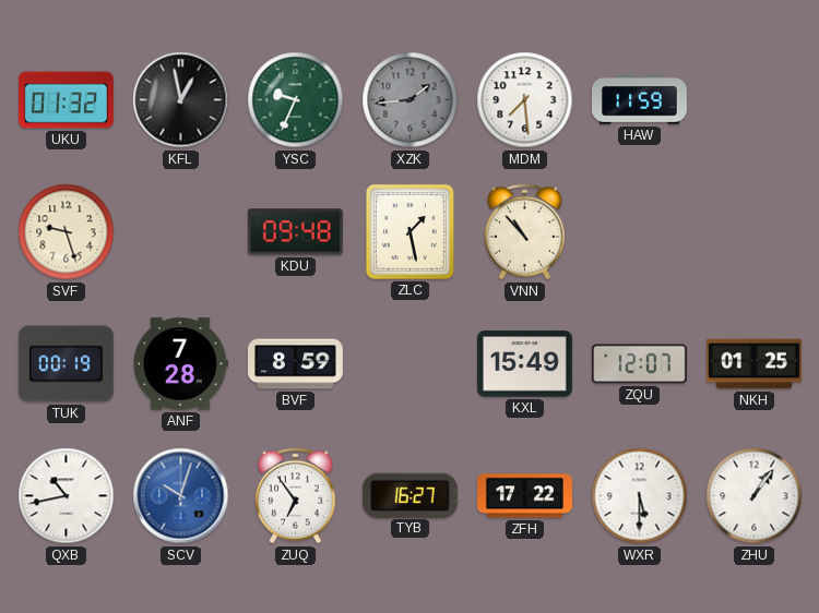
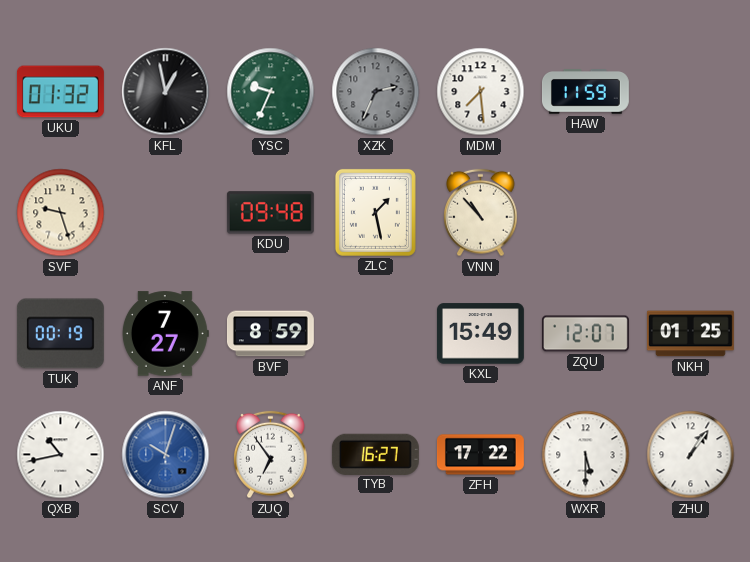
XZK: 1:44 -> 2:34 (376, 92)
ANF: 7:28 -> 7:27 (165, 334)
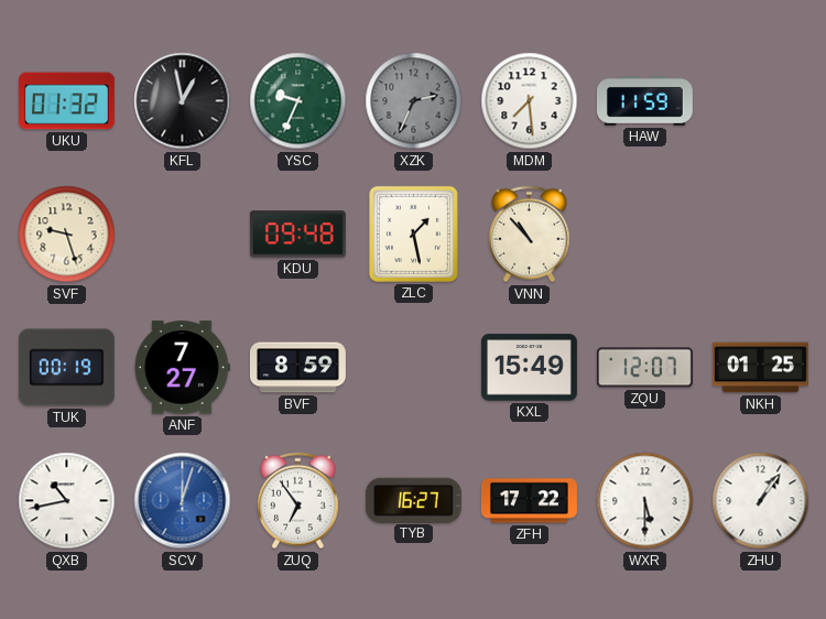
SCV: 10:03 -> 12:03 (183, 501)
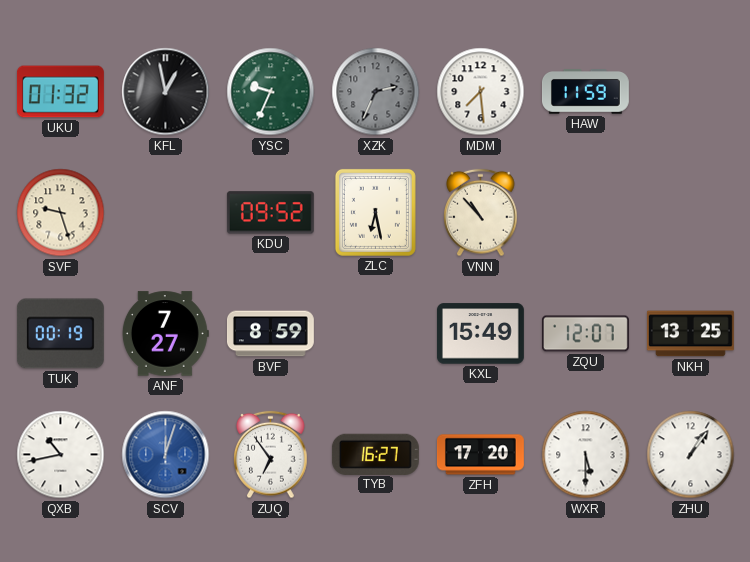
KDU: 09:48 -> 09:52 (270, 213)
ZLC: 1:28 -> 6:28 (375, 212)
NKH: 01:25 -> 13:25 (690, 334)
ZFH: 17:22 -> 17:20 (480, 455)
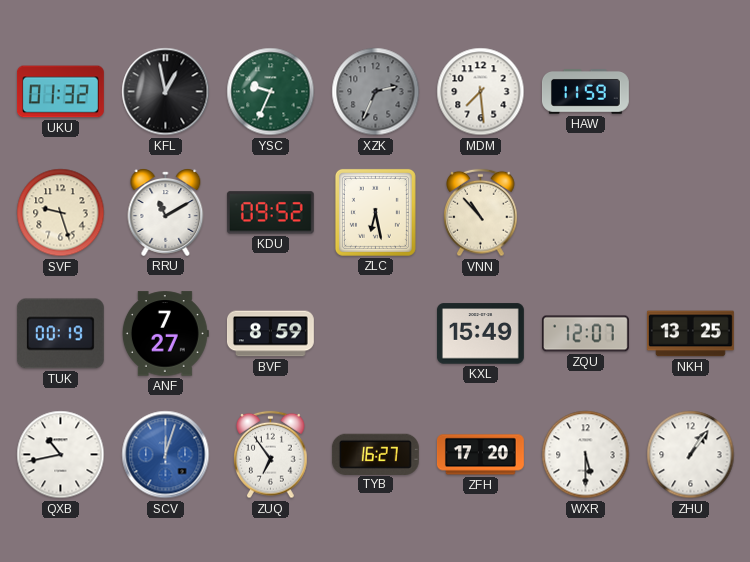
RRU: none -> 11:10 (166, 212)
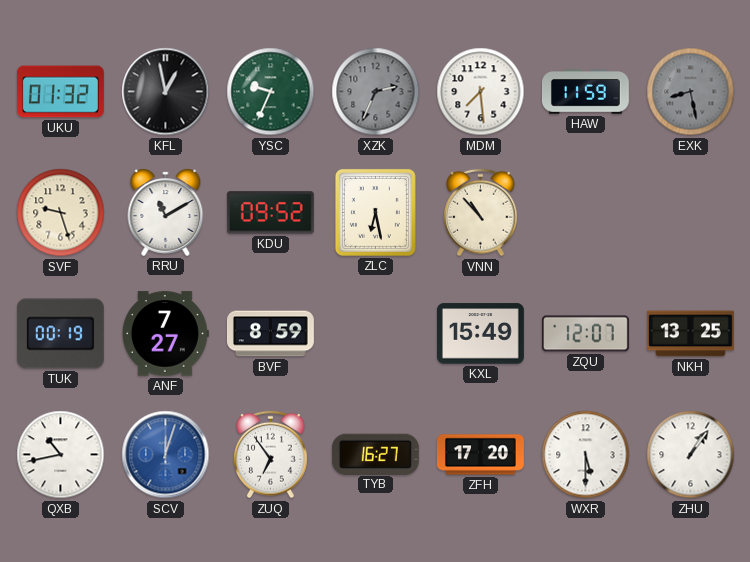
EXK: none -> 8:28 (691, 92)
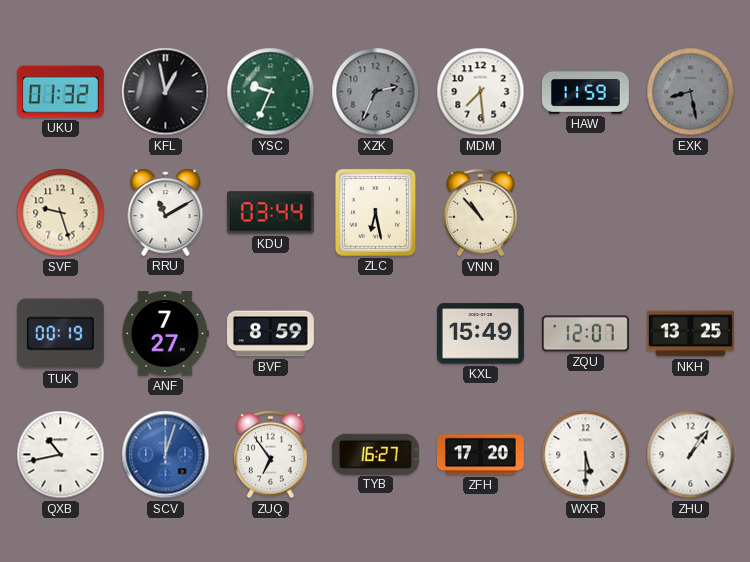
KDU: 09:52 -> 03:44 (270, 213)
